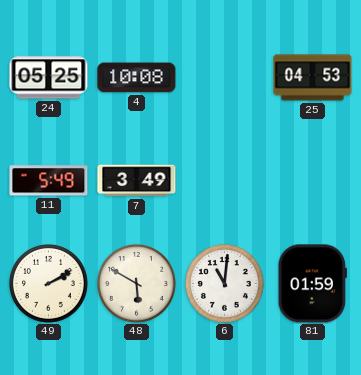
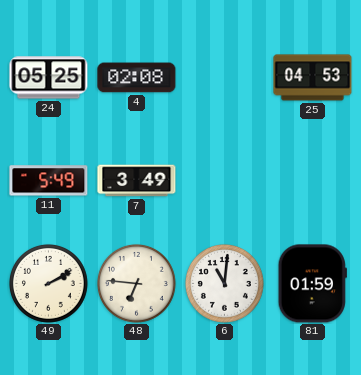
4: 10:08 -> 02:08 (137, 78)
48: 5:50 -> 6:46 (136, 283)
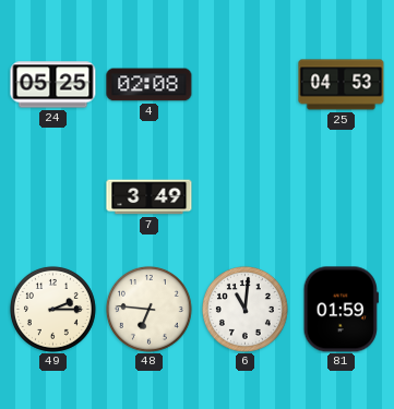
11: 5:49 -> none (49, 181)
49: 2:10 -> 2:15 (52, 309)
